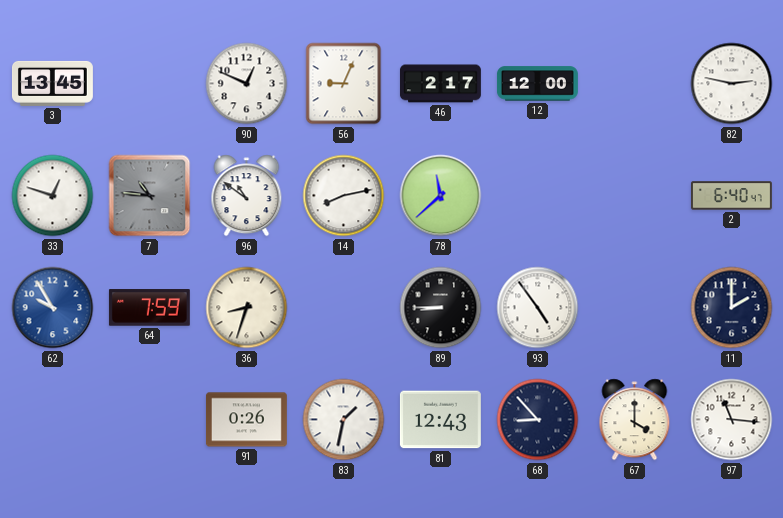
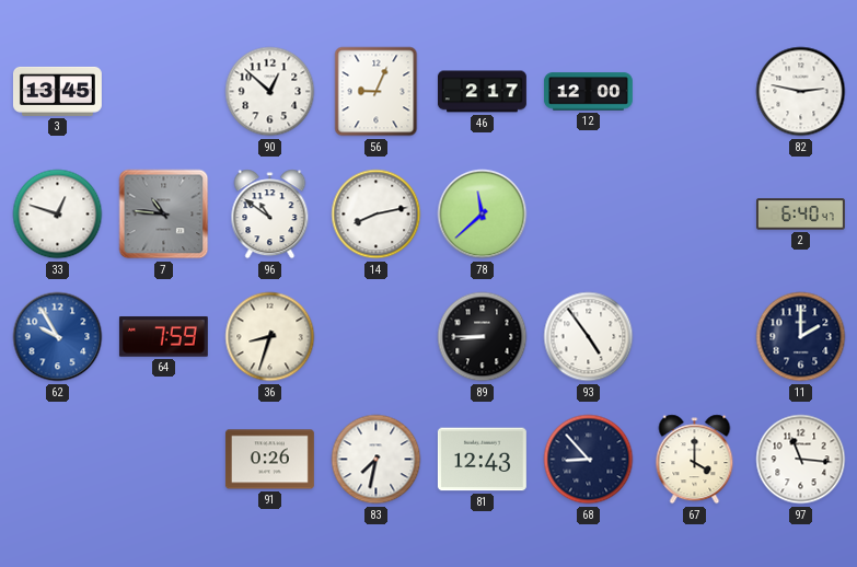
90: 12:49 -> 12:52 (270, 92)
83: 1:32 -> 7:32 (377, 460)
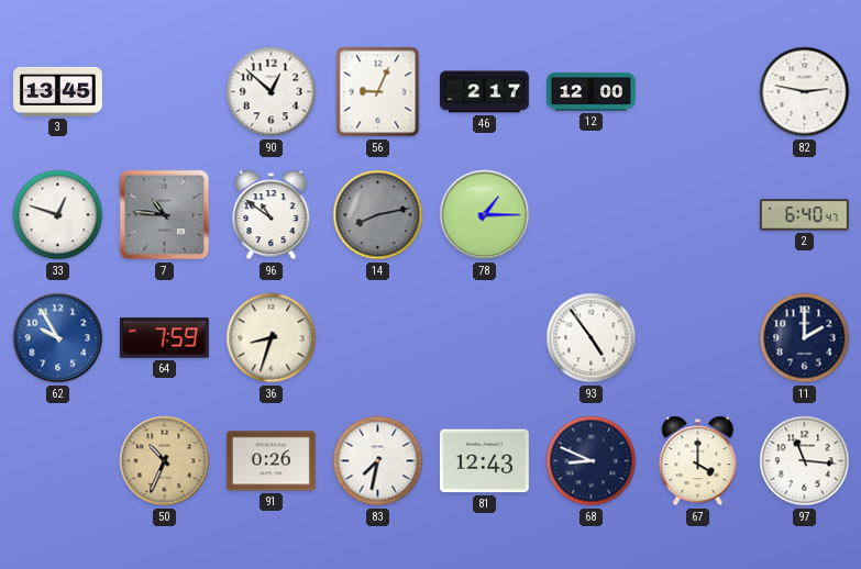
14 dial: white -> grey (378, 215)
78: 11:38 -> 1:15 (485, 215)
89: 8:45 -> none (483, 337)
50: none -> 10:34 (165, 461)
68: 8:53 -> 8:49 (592, 461)
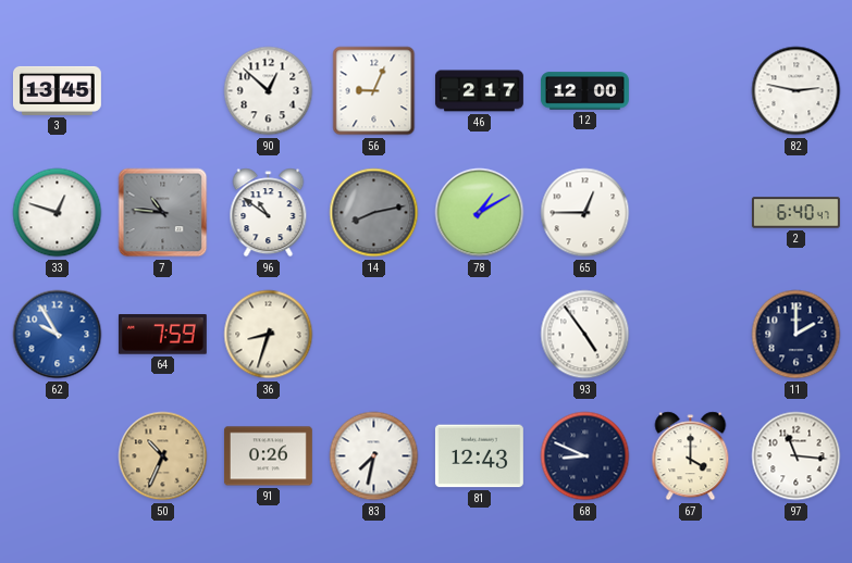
78: 1:15 -> 1:10 (480, 213)
65: none -> 12:45 (585, 213)
